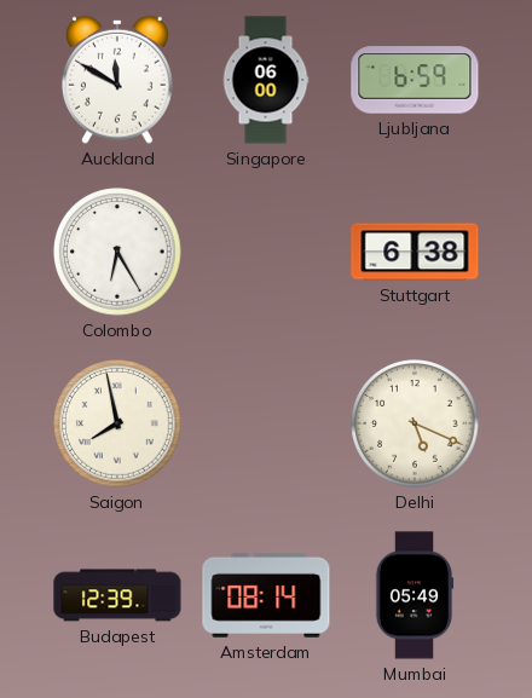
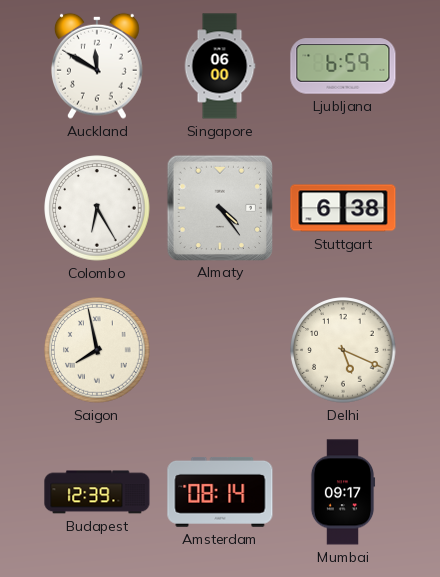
Almaty: none -> 4:24 (219, 207)
Mumbai: 05:49 -> 09:17 (343, 492)
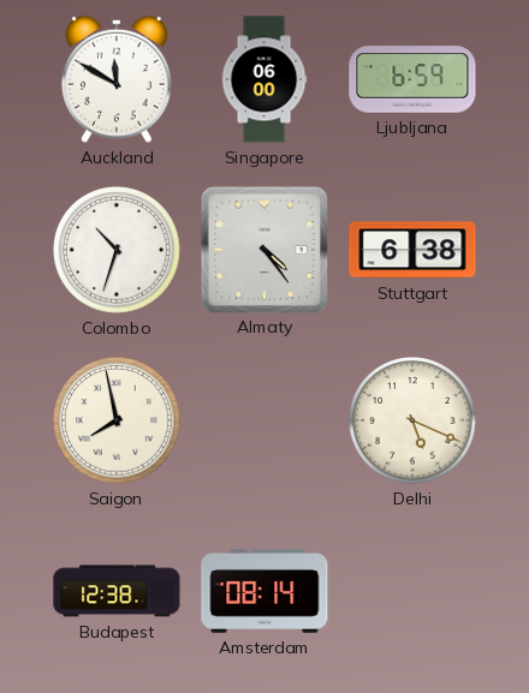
Colombo: 6:25 -> 10:33 (117, 250)
Budapest: 12:39 -> 12:38 (117, 591)
Mumbai: 09:17 -> none (343, 492)
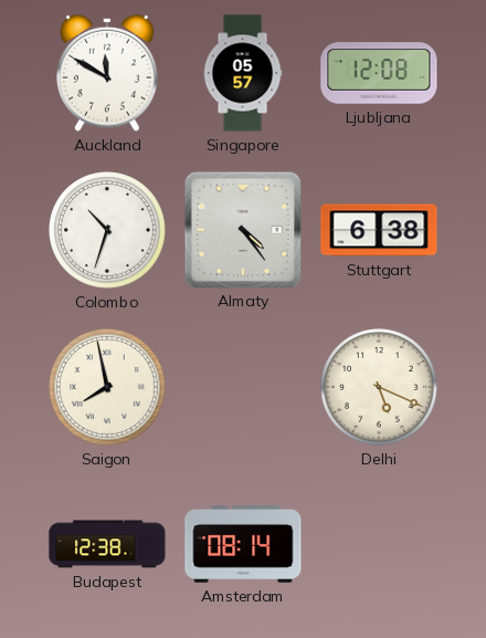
Singapore: 06:00 -> 05:57 (243, 73)
Ljubljana: 6:59 -> 12:08 (379, 73)
